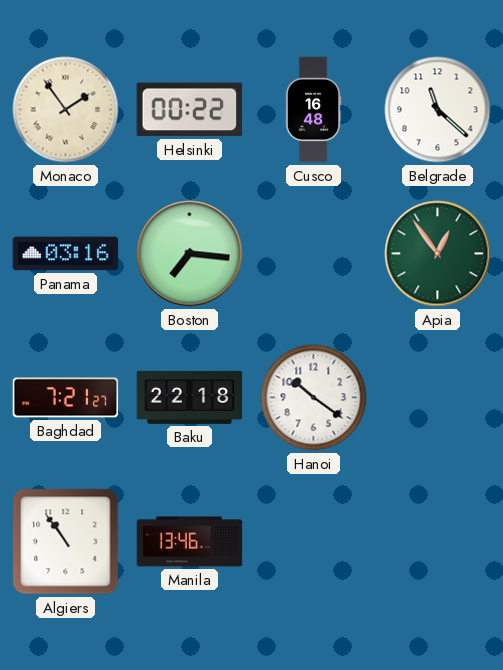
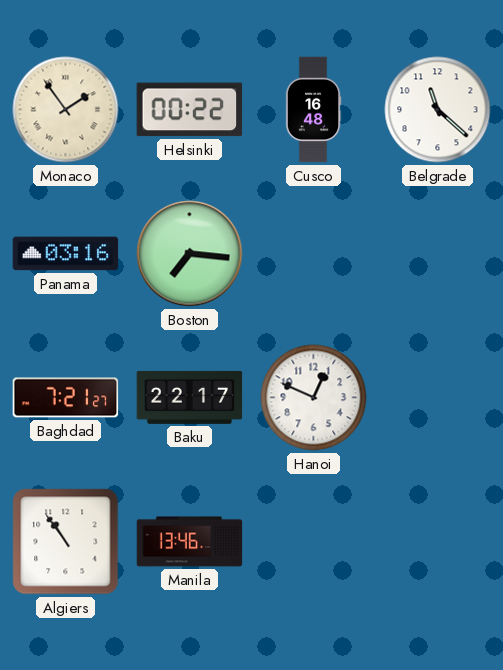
Apia: 12:54 -> none (438, 254)
Baku: 22:18 -> 22:17 (190, 397)
Hanoi: 10:21 -> 12:49 (314, 398)
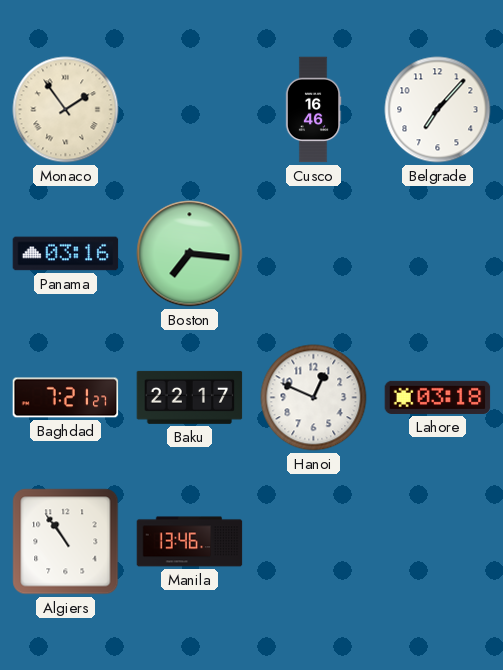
Helsinki: 00:22 -> none (190, 110)
Cusco: 16:48 -> 16:46 (313, 110)
Belgrade: 11:22 -> 7:07 (438, 110)
Lahore: none -> 03:18 (438, 397)
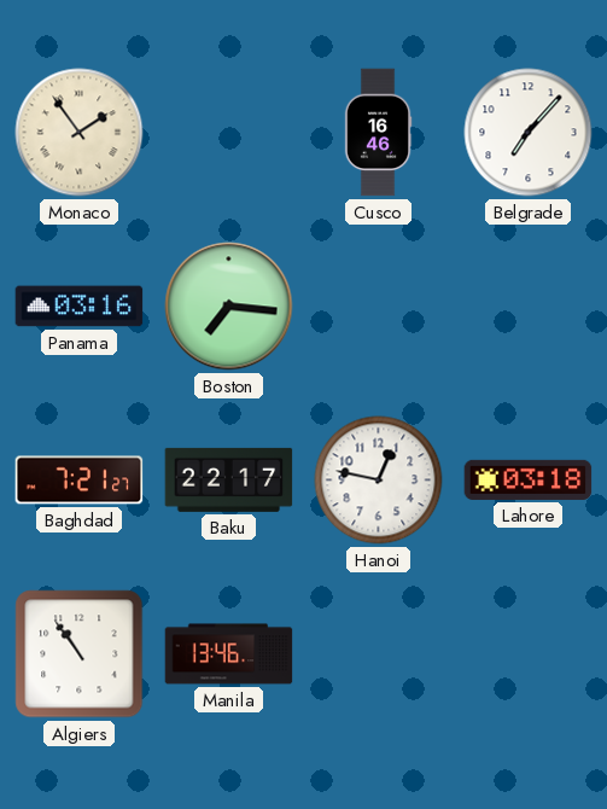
Hanoi: 12:49 -> 12:47 (379, 481)
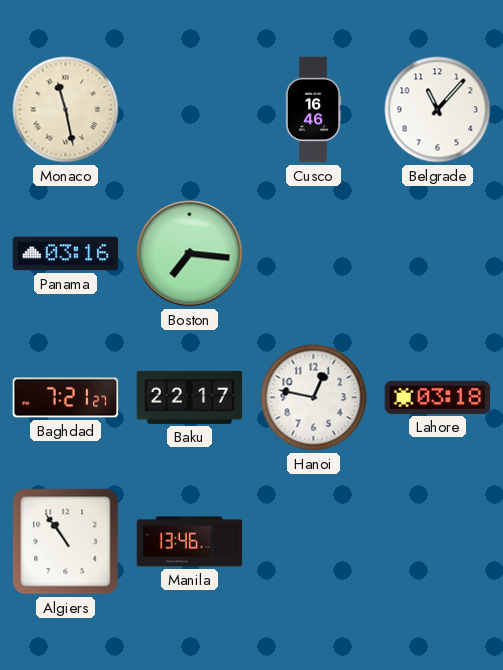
Monaco: 1:54 -> 11:28 (66, 110)
Belgrade: 7:07 -> 11:07 (438, 110)
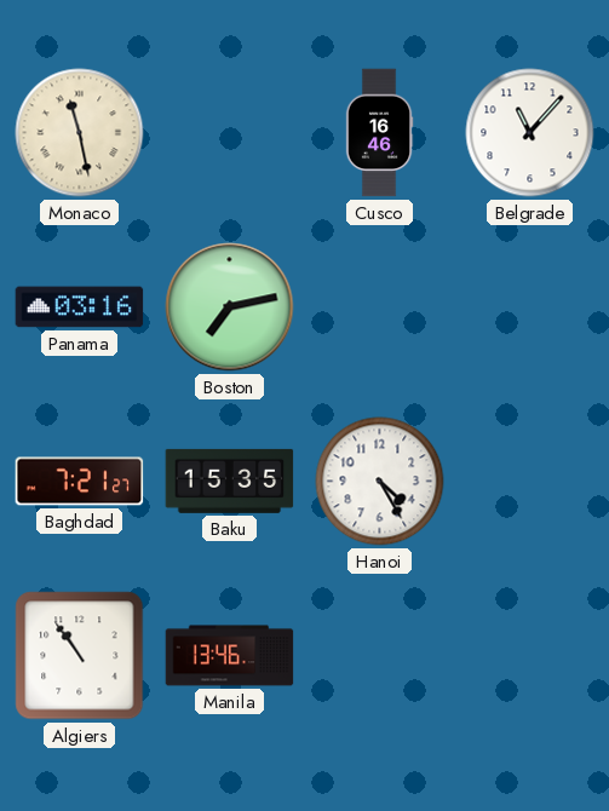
Boston: 7:16 -> 7:13 (230, 307)
Baku: 22:17 -> 15:35 (230, 481)
Hanoi: 12:47 -> 4:25 (380, 482)
Lahore: 03:18 -> none (438, 397)
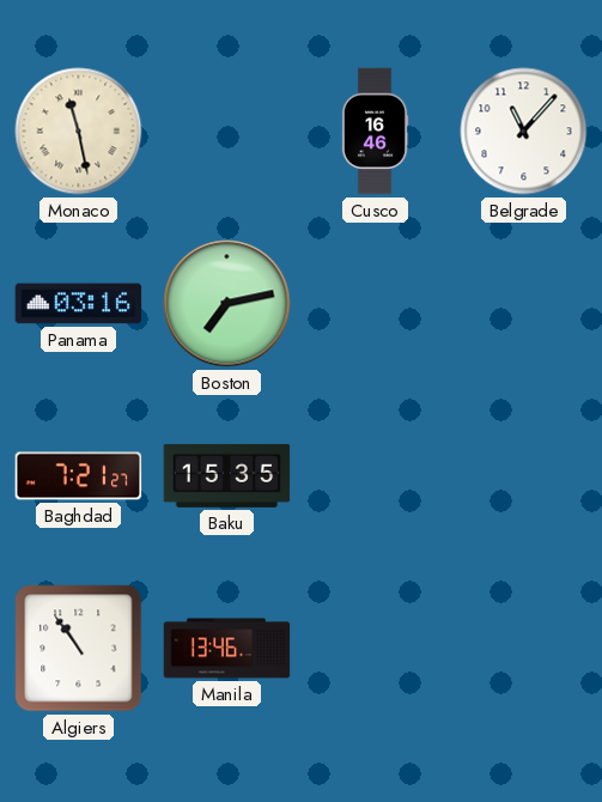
Hanoi: 4:25 -> none (380, 482)
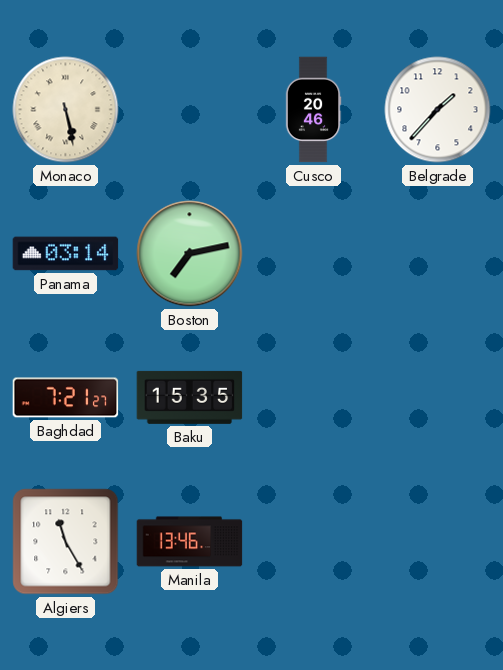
Monaco: 11:28 -> 5:28 (66, 110)
Cusco: 16:46 -> 20:46 (313, 110)
Belgrade: 11:07 -> 1:37 (438, 110)
Panama: 03:16 -> 03:14 (66, 254)
Algiers: 10:54 -> 11:25 (66, 542)
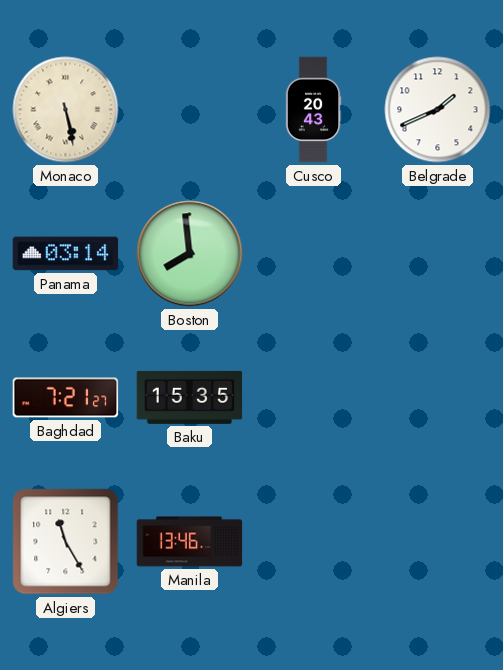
Cusco: 20:46 -> 20:43 (313, 110)
Belgrade: 1:37 -> 1:41 (438, 110)
Boston: 7:13 -> 7:59 (190, 254)
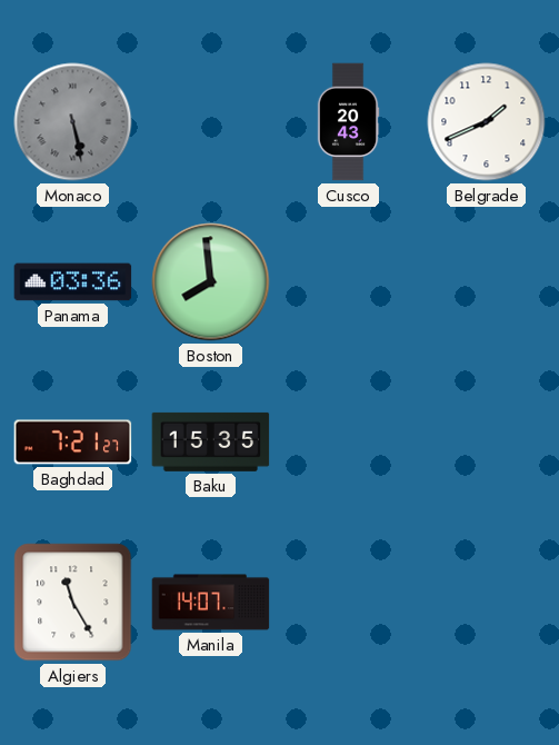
Monaco dial: cream -> grey (73, 122)
Panama: 03:14 -> 03:36 (73, 282)
Manila: 13:46 -> 14:07 (211, 603)
